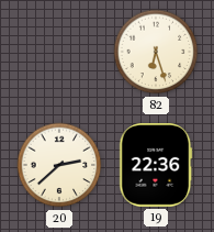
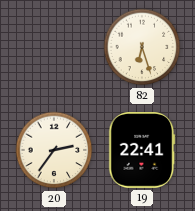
20: 2:38 -> 2:36 (54, 150)
19: 22:36 -> 22:41 (142, 151)
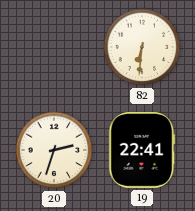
82: 6:27 -> 6:31 (142, 47)
20: 2:36 -> 2:33 (54, 150)
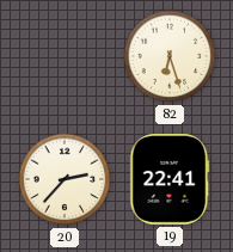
82: 6:31 -> 6:27 (170, 56)
20: 2:33 -> 2:37 (65, 179)
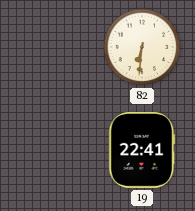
82: 6:27 -> 6:31 (142, 47)
20: 2:37 -> none (65, 179)
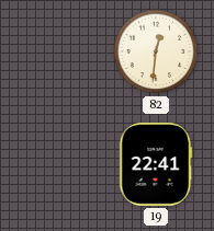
82: 6:31 -> 12:31 (156, 51)
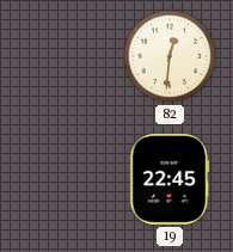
19: 22:41 -> 22:45 (170, 180)
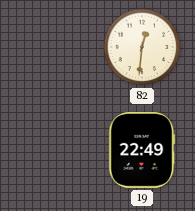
19: 22:45 -> 22:49 (142, 151)
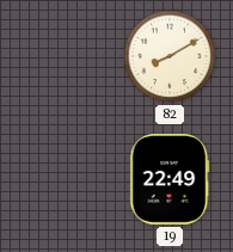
82: 12:31 -> 8:10 (170, 56)
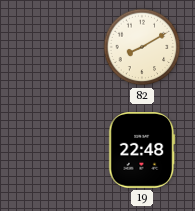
19: 22:49 -> 22:48 (142, 151)
